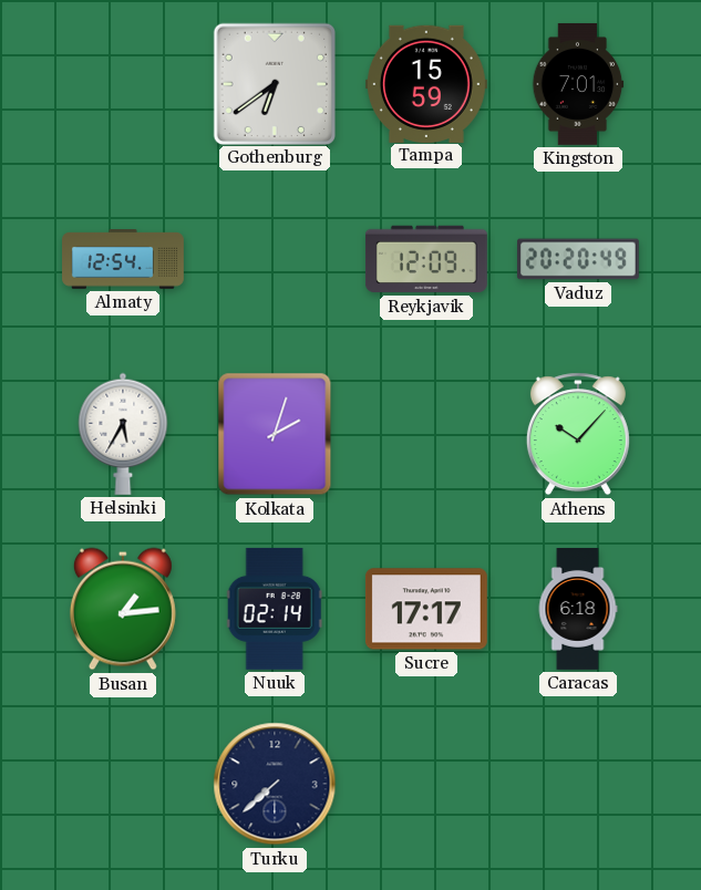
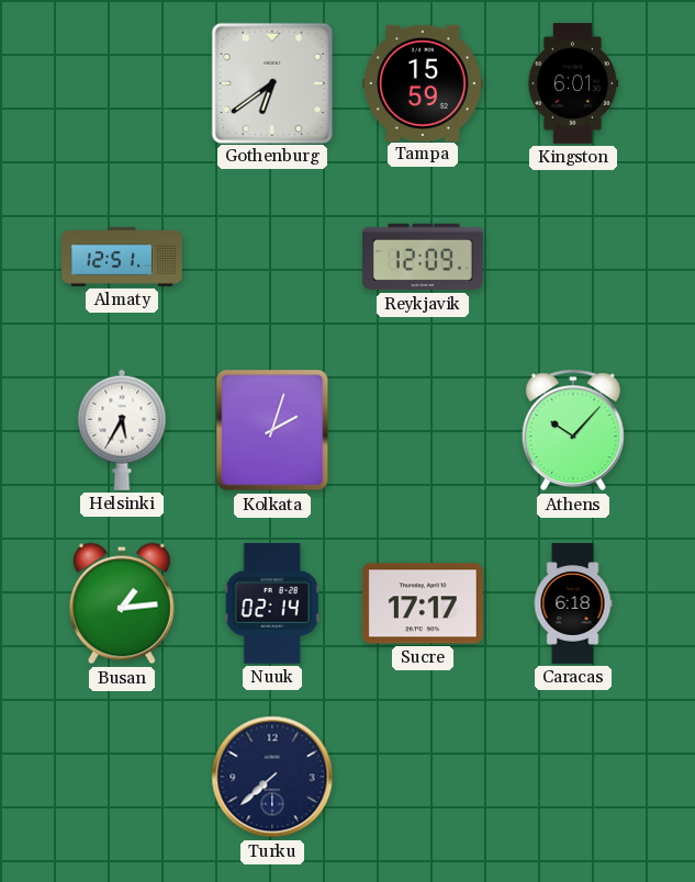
Kingston: 7:01 -> 6:01 (573, 83)
Almaty: 12:54 -> 12:51 (123, 257)
Vaduz: 20:20 -> none (578, 259)
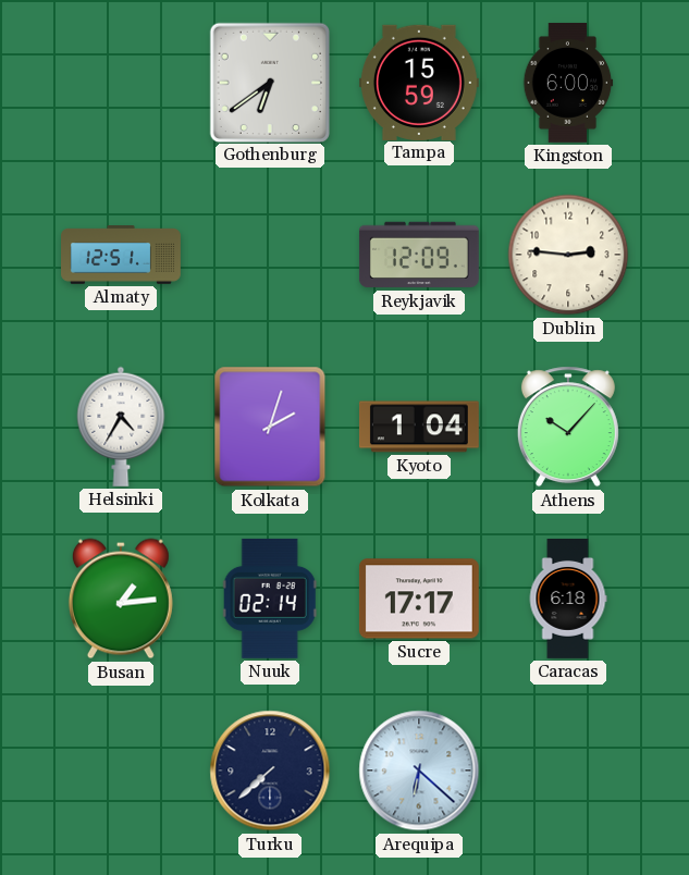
Kingston: 6:01 -> 6:00 (568, 83)
Dublin: none -> 2:46 (568, 255)
Helsinki: 5:35 -> 4:35 (121, 427)
Kyoto: none -> 1:04 (419, 427)
Arequipa: none -> 6:22 (419, 771)
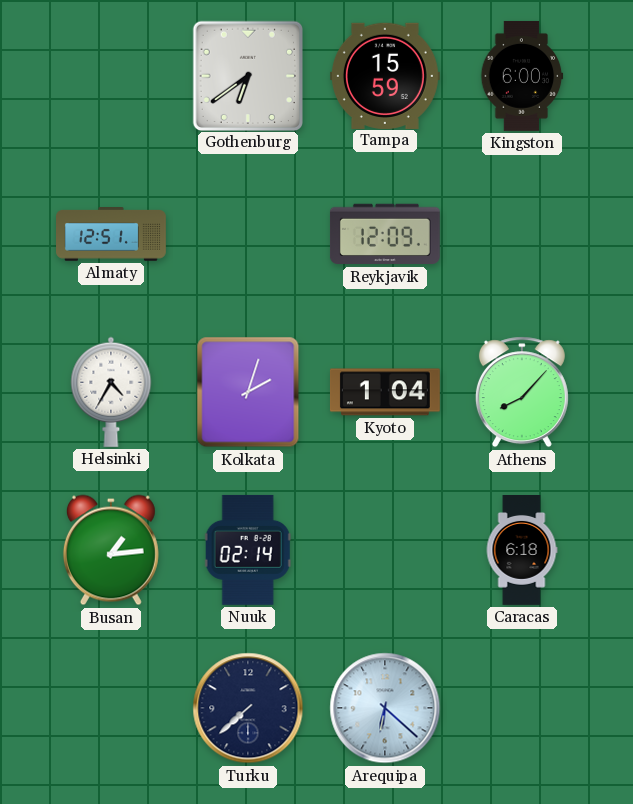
Dublin: 2:46 -> none (568, 255)
Athens: 10:07 -> 8:07 (522, 392)
Sucre: 17:17 -> none (419, 599)
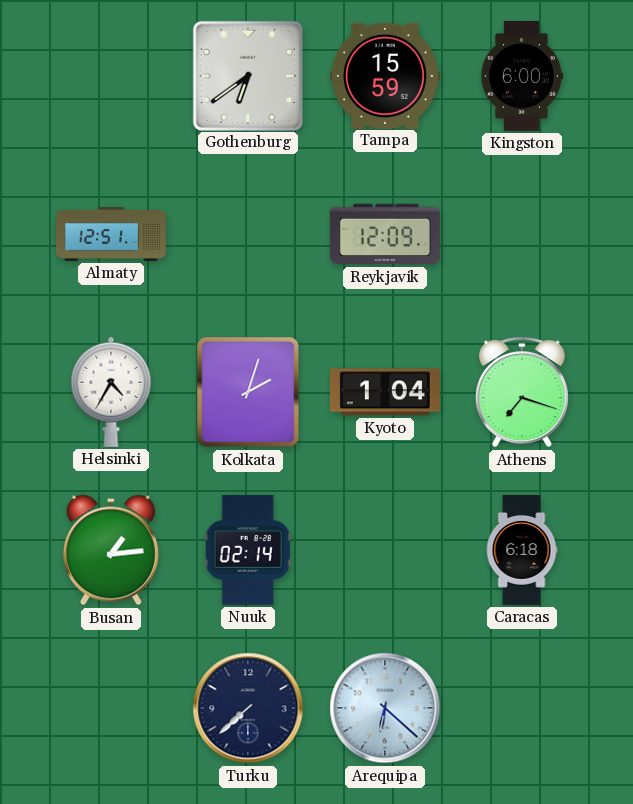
Athens: 8:07 -> 7:18 (522, 392)
